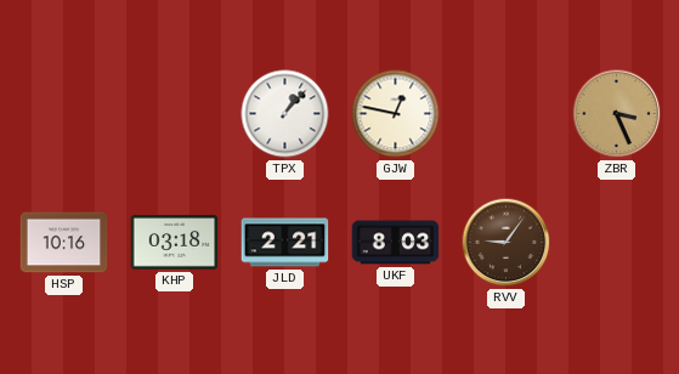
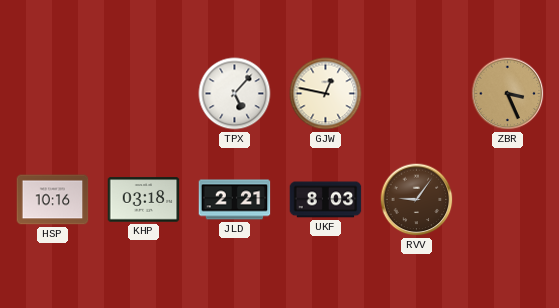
TPX: 1:07 -> 5:07 (235, 94)
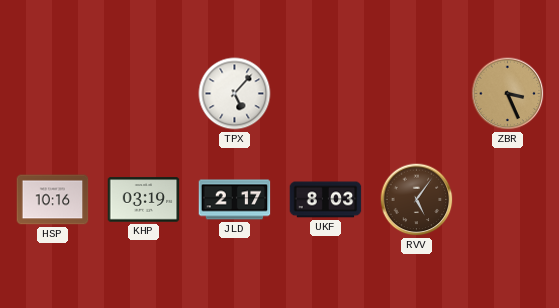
GJW: 12:47 -> none (326, 94)
KHP: 03:18 -> 03:19 (144, 200)
JLD: 2:21 -> 2:17 (235, 200)
RVV: 9:06 -> 5:06 (417, 200)
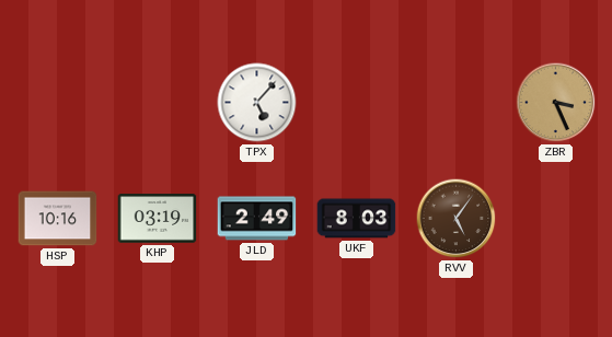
JLD: 2:17 -> 2:49 (257, 219)
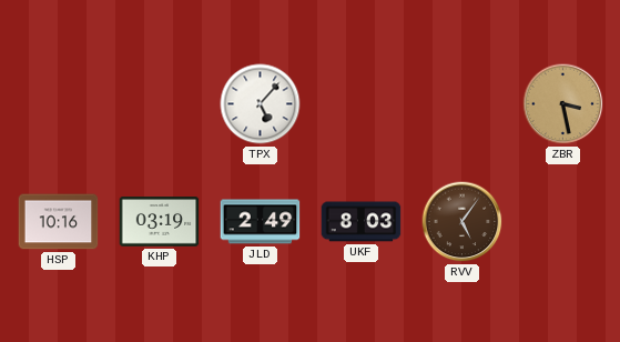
ZBR: 3:26 -> 3:28 (563, 104)
